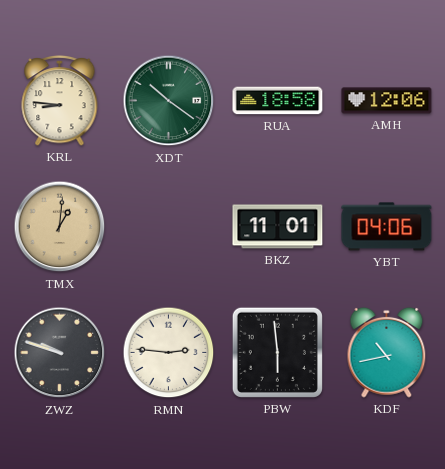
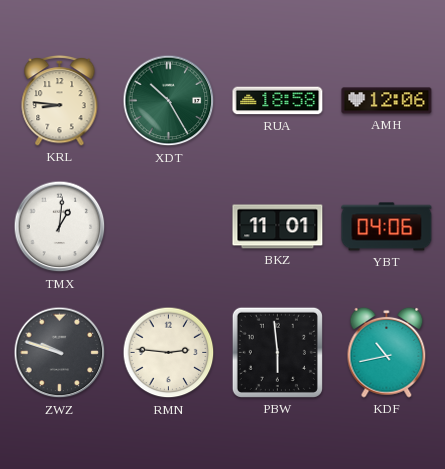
XDT: 10:21 -> 10:25 (169, 101)
TMX dial: champagne -> white (60, 227)
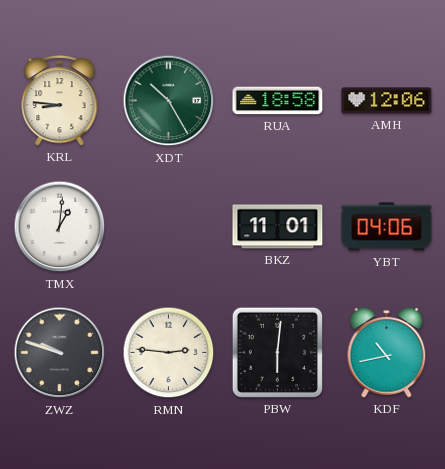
PBW: 5:59 -> 6:01 (277, 352)
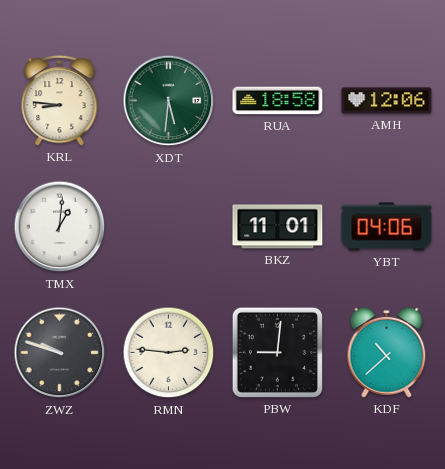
XDT: 10:25 -> 5:31 (169, 101)
PBW: 6:01 -> 9:01 (277, 352)
KDF: 10:43 -> 10:38 (387, 352)
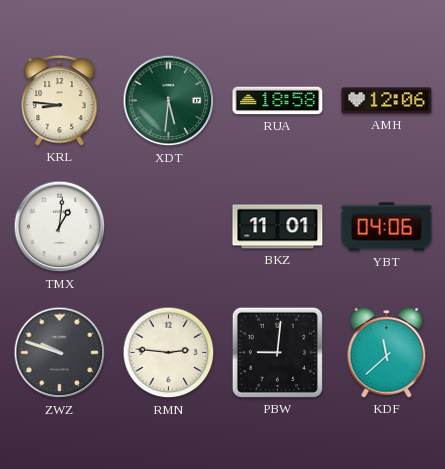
KDF: 10:38 -> 11:38 (387, 352)
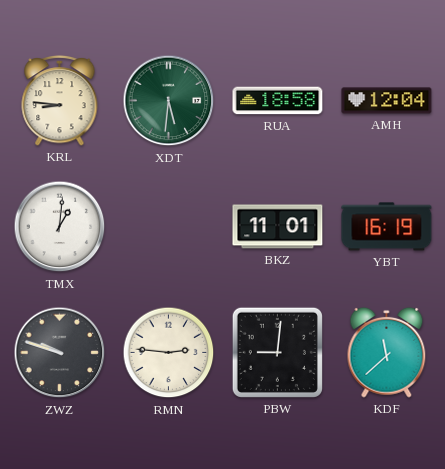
AMH: 12:06 -> 12:04 (387, 101)
YBT: 04:06 -> 16:19 (387, 227)
